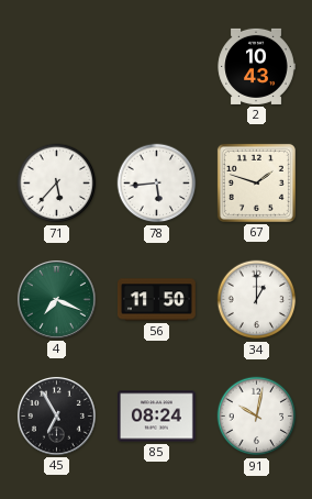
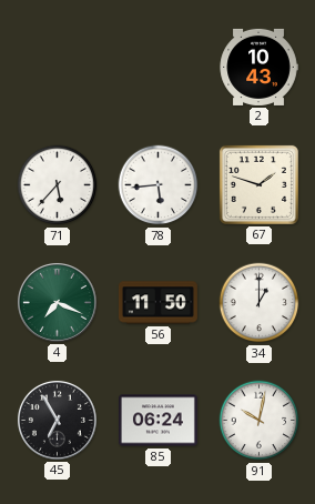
85: 08:24 -> 06:24 (157, 421)
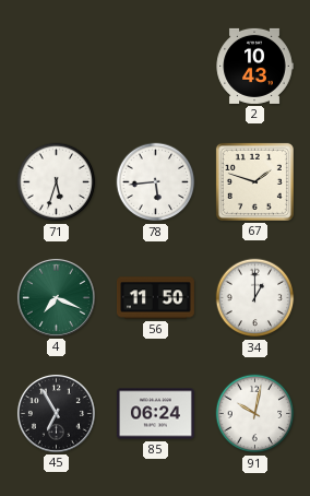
71: 5:37 -> 5:33 (57, 182)
